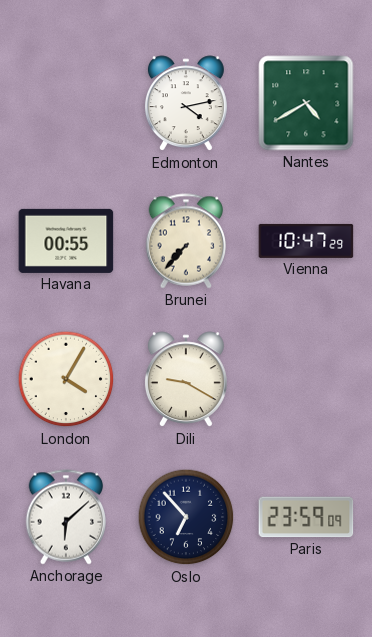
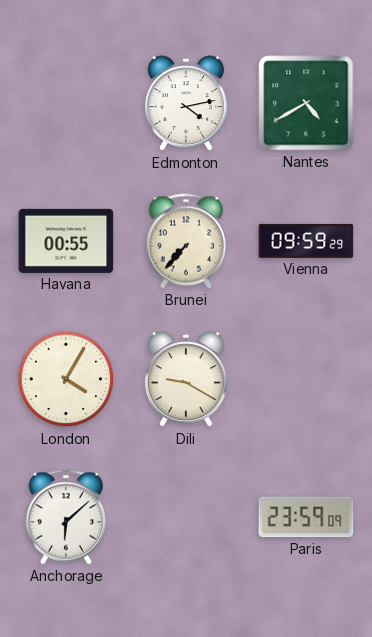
Vienna: 10:47 -> 09:59 (306, 241)
Oslo: 6:53 -> none (186, 517)
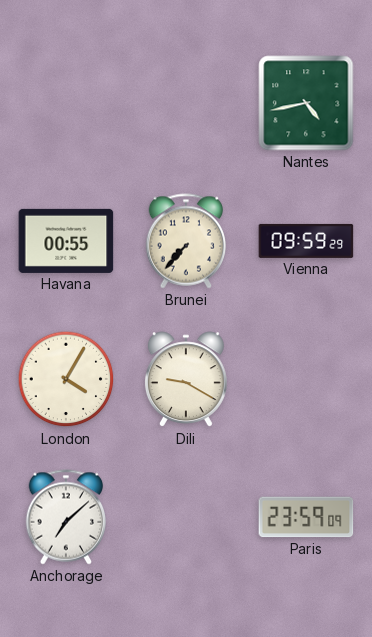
Edmonton: 4:13 -> none (186, 104)
Nantes: 4:40 -> 4:43 (306, 103)
Anchorage: 6:08 -> 7:08 (66, 517)
